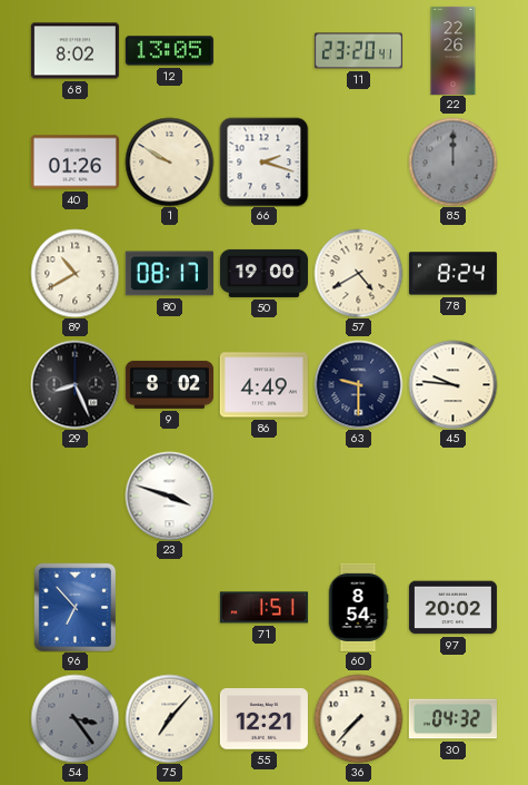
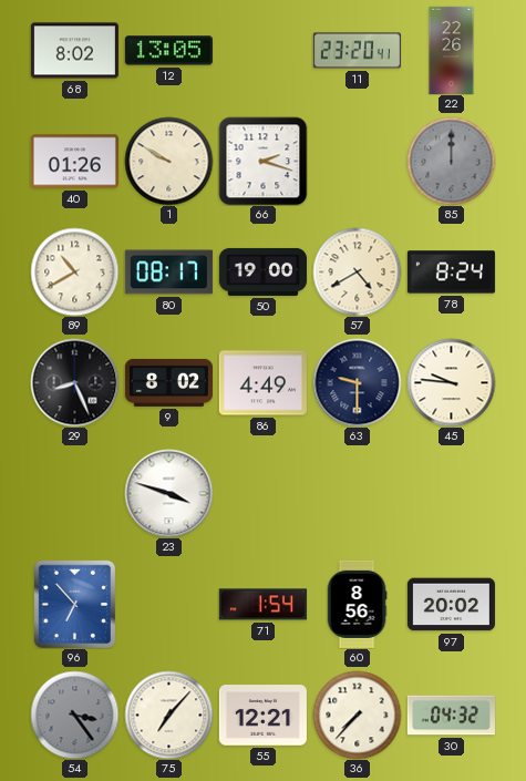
71: 1:51 -> 1:54 (262, 605)
60: 8:54 -> 8:56 (357, 604)
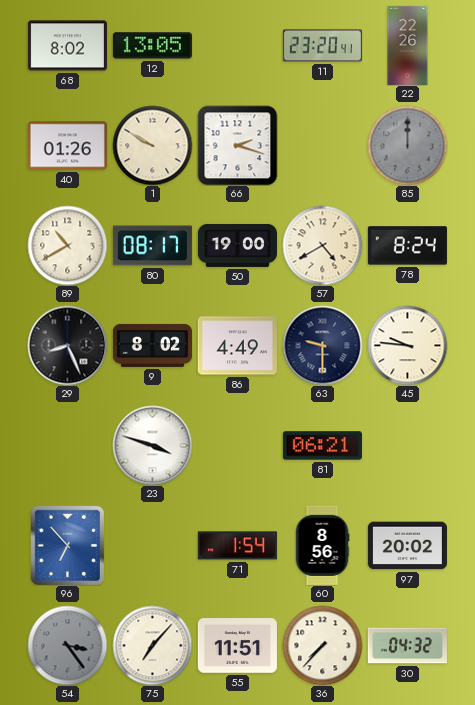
81: none -> 06:21 (322, 446)
55: 12:21 -> 11:51 (237, 646)
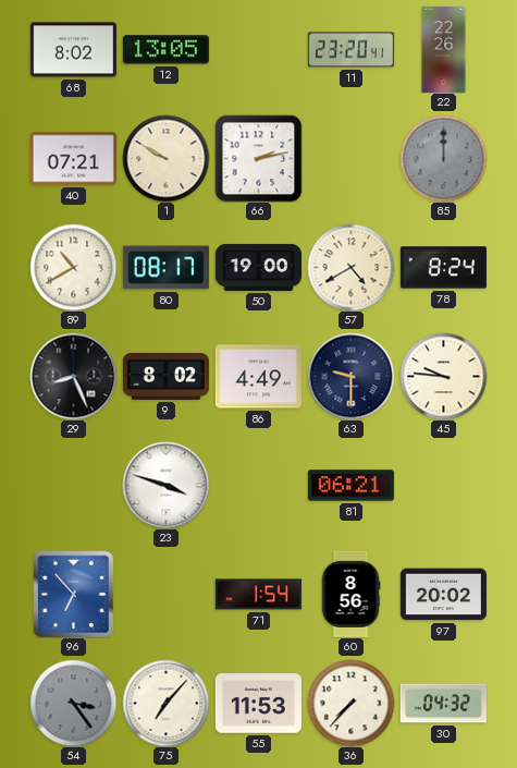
40: 01:26 -> 07:21 (73, 159)
66: 2:18 -> 2:13 (258, 158)
55: 11:51 -> 11:53 (258, 704)
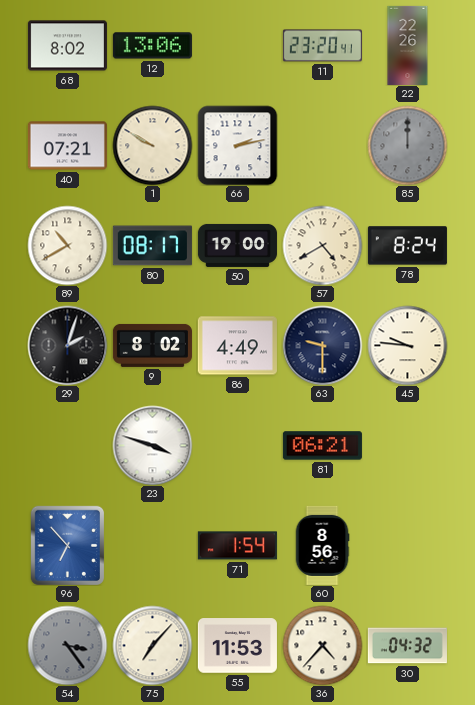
12: 13:05 -> 13:06 (152, 46)
29: 8:26 -> 2:03 (67, 345)
97: 20:02 -> none (443, 595)
36: 7:37 -> 4:37 (322, 645)
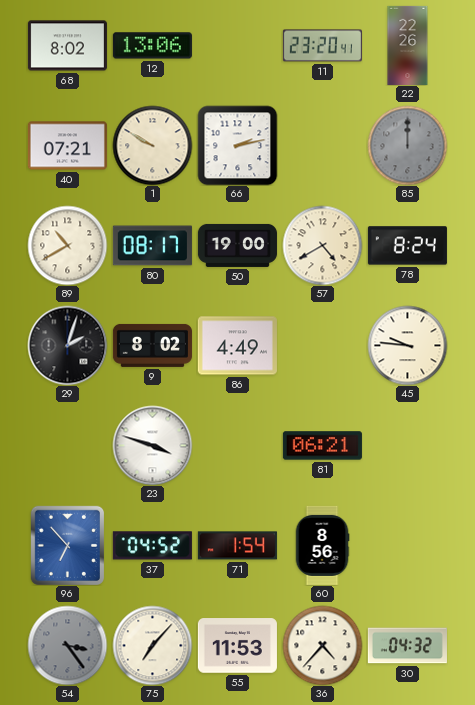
63: 9:30 -> none (322, 345)
37: none -> 04:52 (152, 546)
